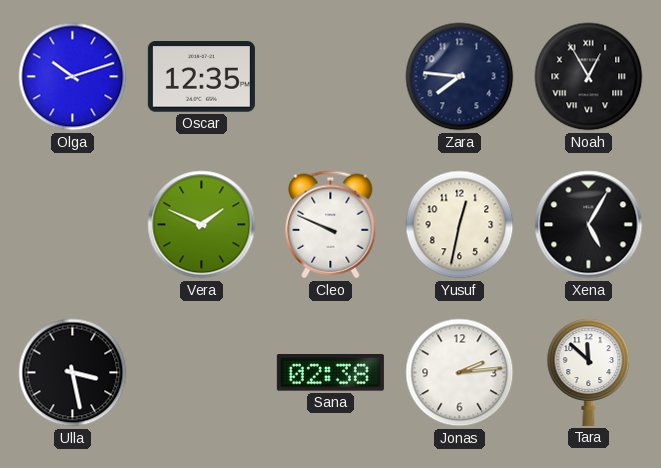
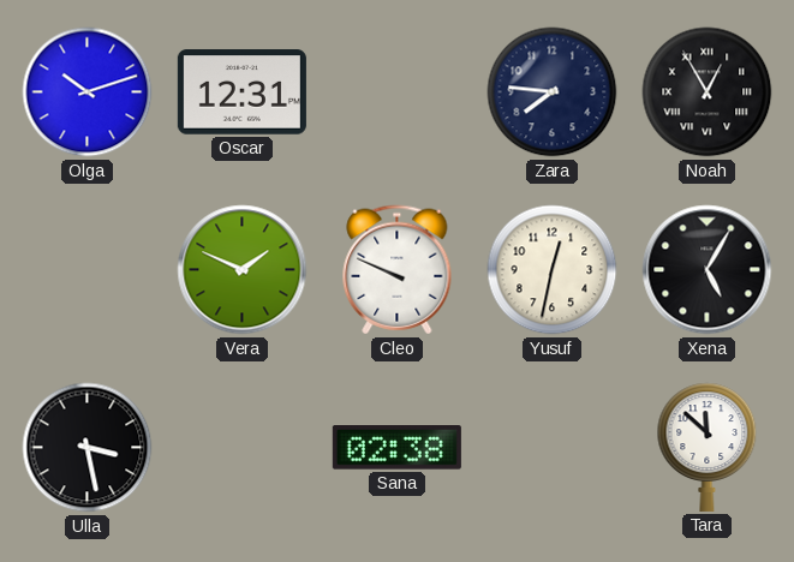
Oscar: 12:35 -> 12:31 (241, 92)
Jonas: 2:14 -> none (460, 373)
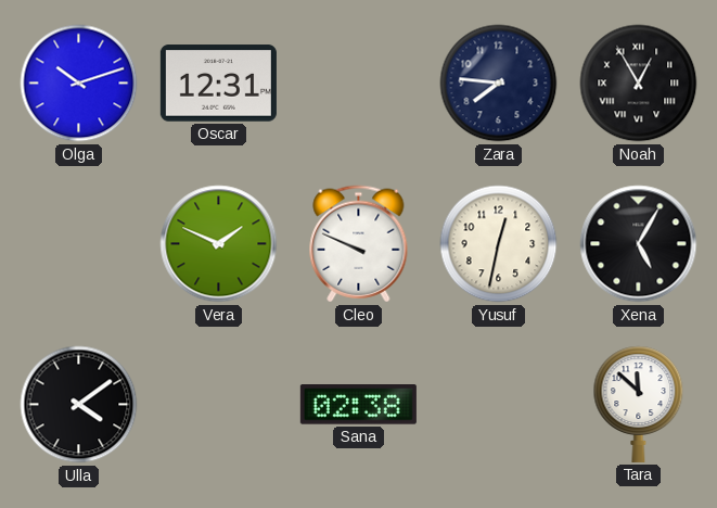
Ulla: 3:28 -> 4:09 (79, 405)
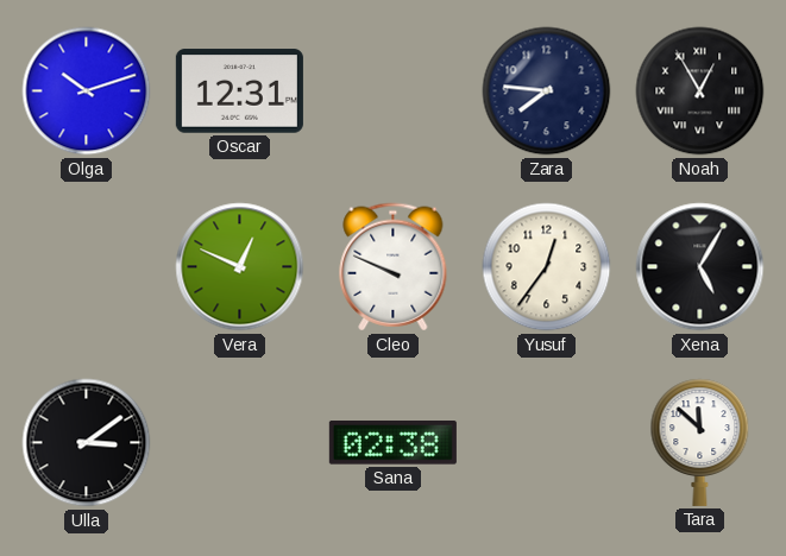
Vera: 1:49 -> 12:49 (240, 267)
Yusuf: 12:32 -> 12:36 (547, 267)
Ulla: 4:09 -> 3:09 (87, 443)
